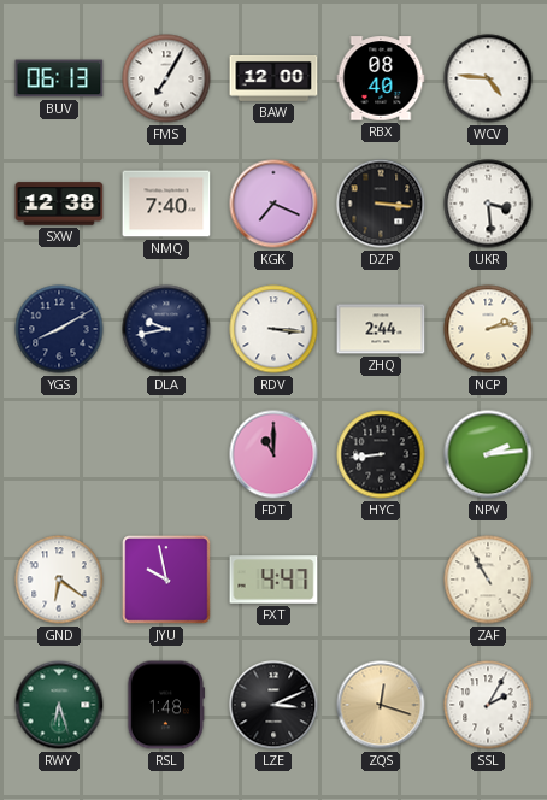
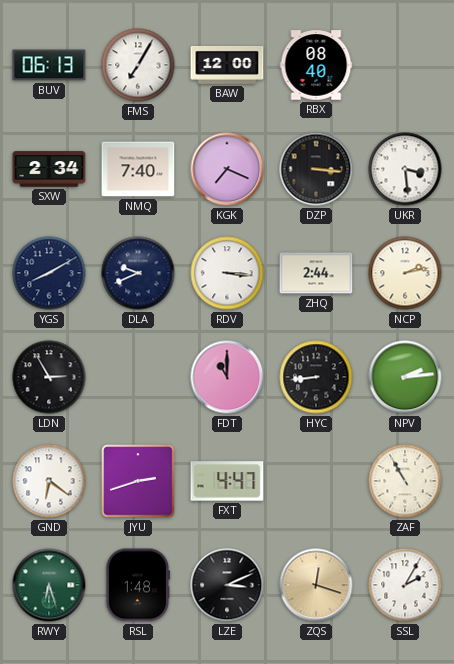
WCV: 4:46 -> none (488, 78)
SXW: 12:38 -> 2:34 (49, 169)
DLA: 9:43 -> 9:41 (138, 273)
LDN: none -> 2:55 (49, 377)
JYU: 9:58 -> 2:42 (138, 481)
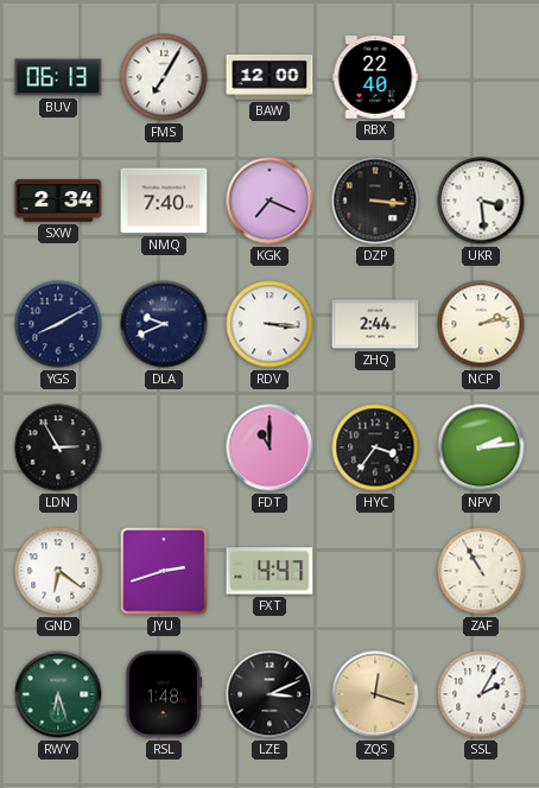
RBX: 08:40 -> 22:40 (375, 77)
HYC: 8:44 -> 3:36 (375, 447)
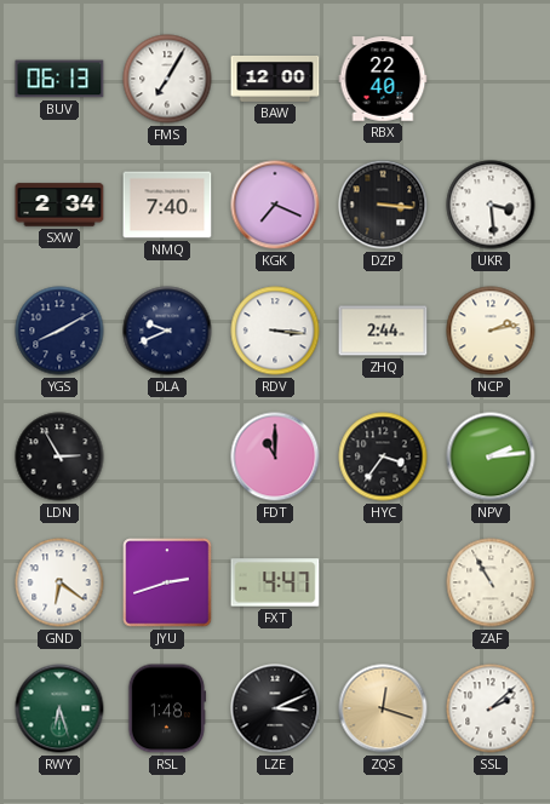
SSL: 2:05 -> 2:08 (491, 708)
